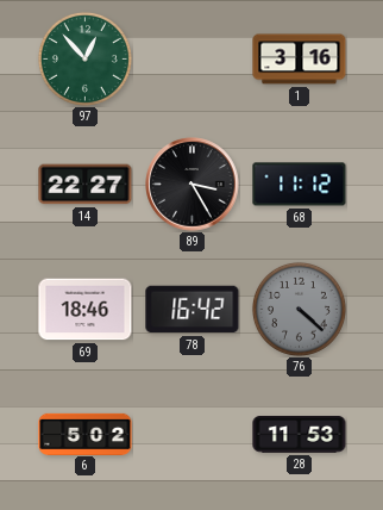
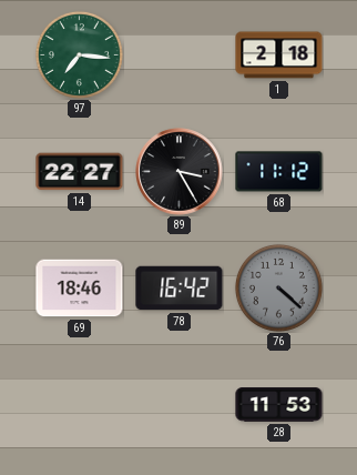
97: 12:53 -> 7:16 (79, 54)
1: 3:16 -> 2:18 (279, 55)
6: 5:02 -> none (86, 434)
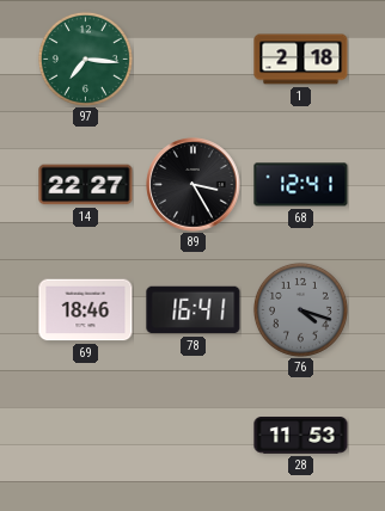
68: 11:12 -> 12:41 (301, 185)
78: 16:42 -> 16:41 (194, 310)
76: 4:22 -> 4:18 (300, 309)
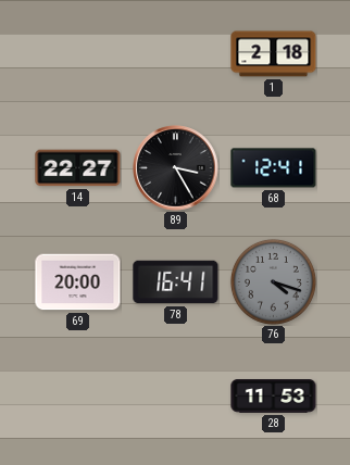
97: 7:16 -> none (85, 59)
69: 18:46 -> 20:00 (78, 282)
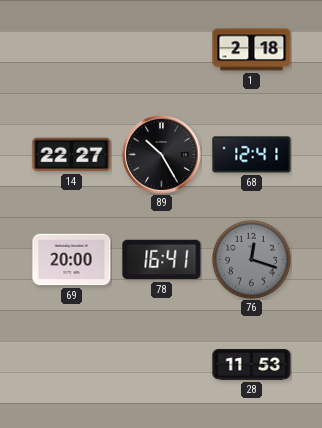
89: 3:25 -> 10:25 (162, 155)
76: 4:18 -> 12:18 (251, 259)
